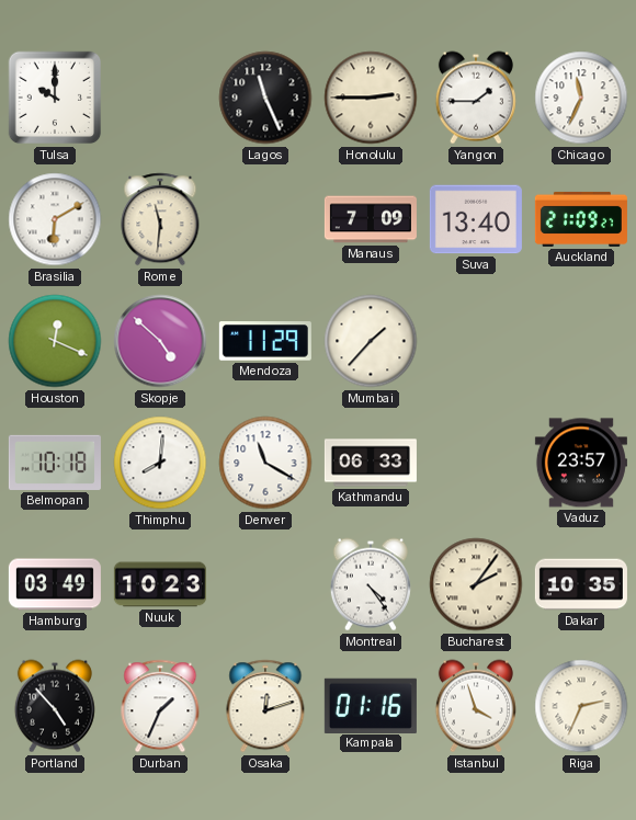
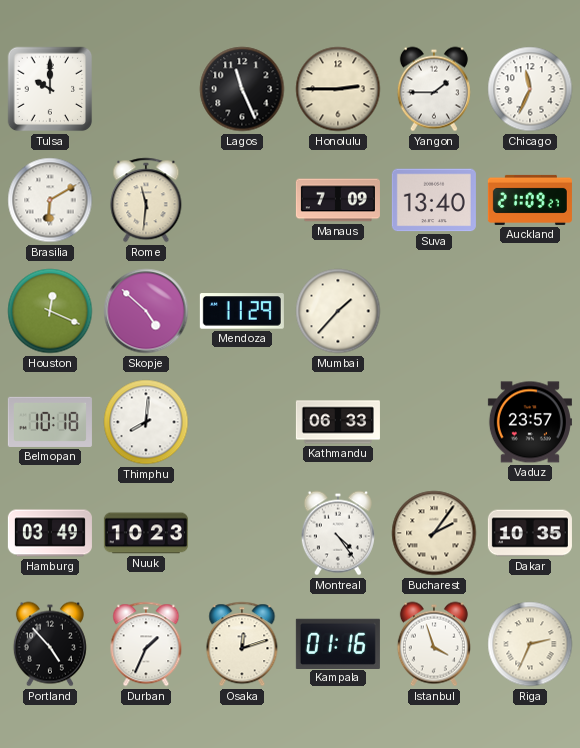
Denver: 11:20 -> none (265, 463)
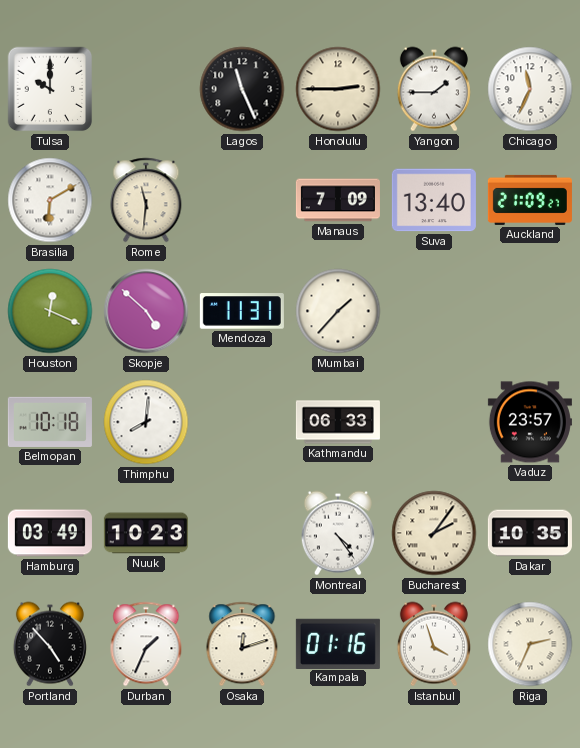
Mendoza: 11:29 -> 11:31 (242, 311)
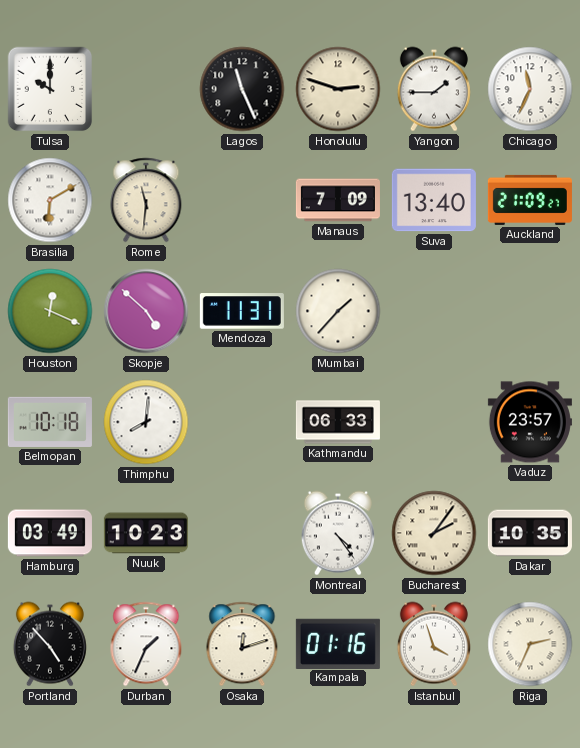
Honolulu: 2:45 -> 2:48 (338, 89)
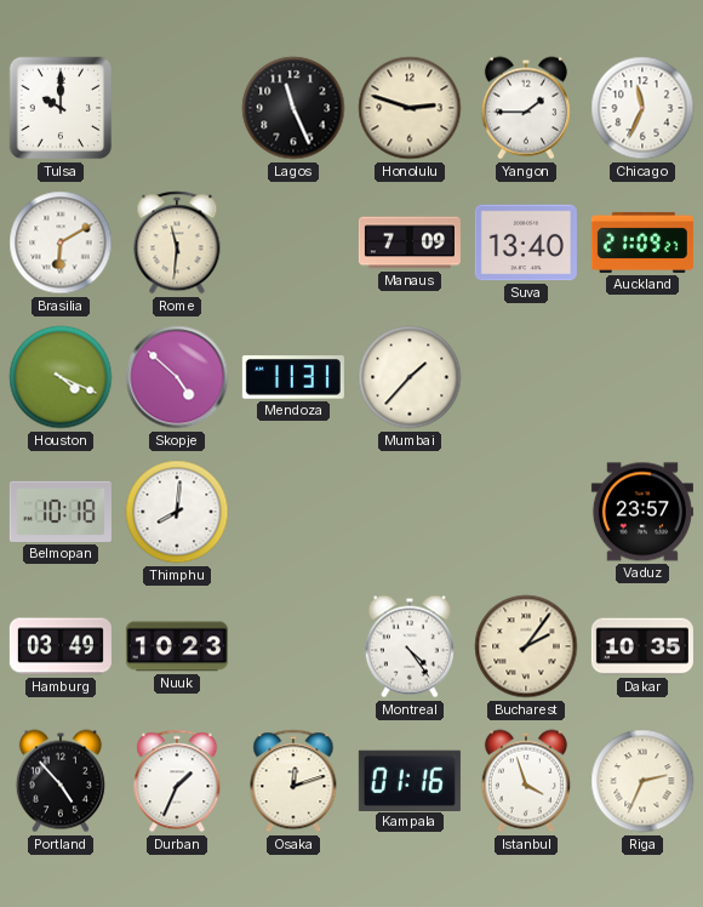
Houston: 12:19 -> 4:19 (61, 377)
Kathmandu: 06:33 -> none (338, 422)
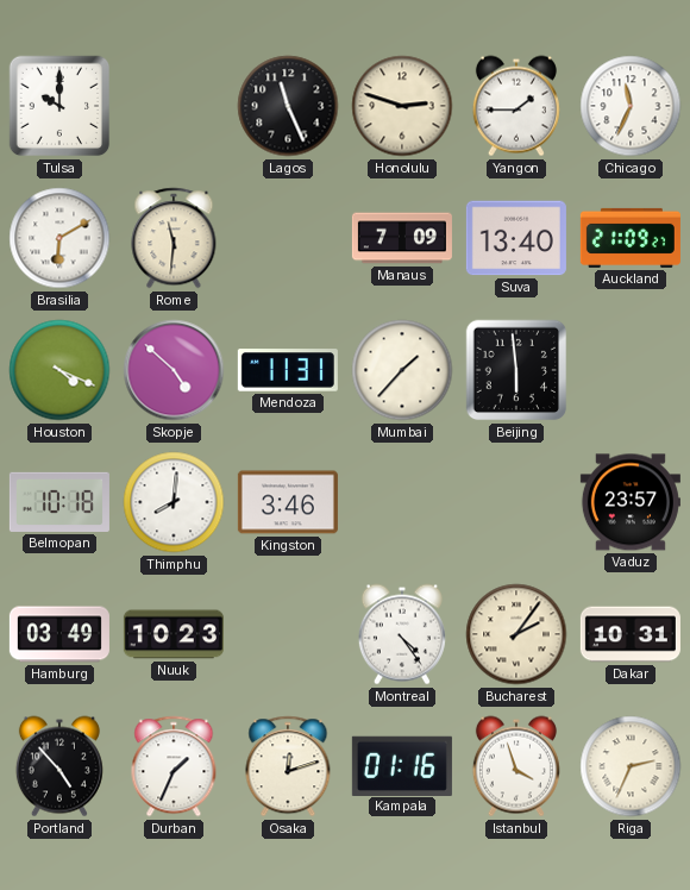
Beijing: none -> 5:59 (516, 370)
Kingston: none -> 3:46 (288, 502)
Dakar: 10:35 -> 10:31 (631, 634)
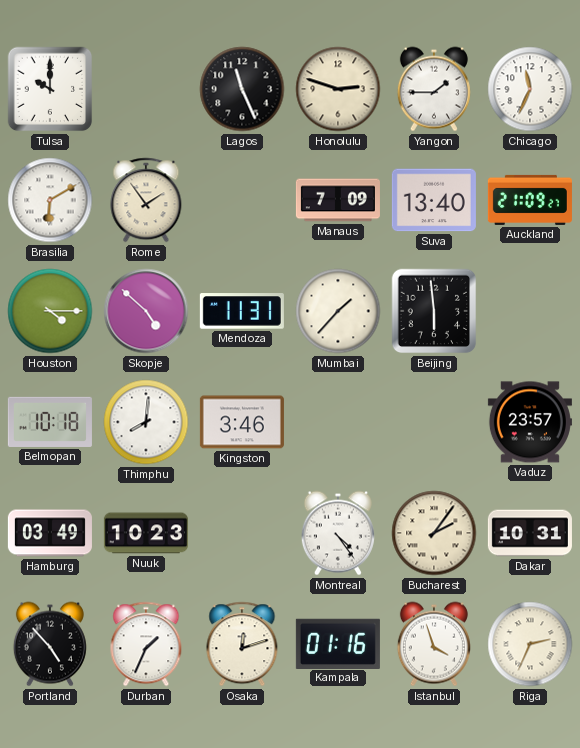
Rome: 11:31 -> 1:54 (146, 200)
Houston: 4:19 -> 4:15 (50, 311)
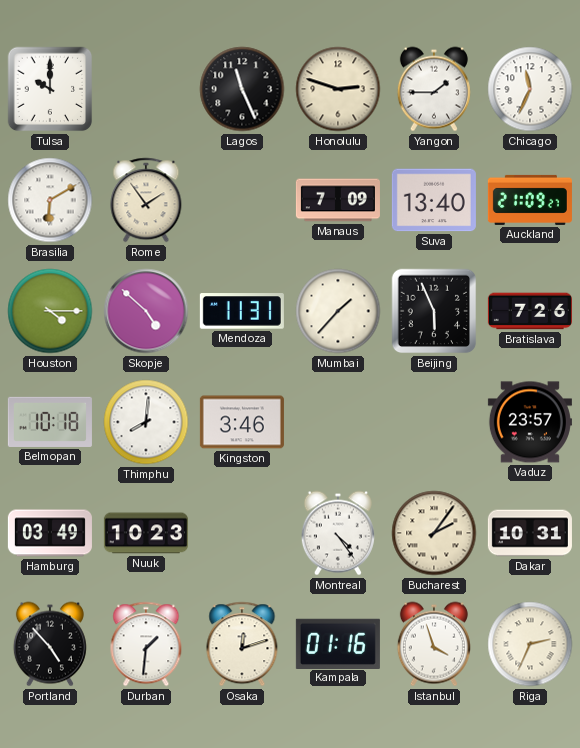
Beijing: 5:59 -> 5:56 (434, 311)
Bratislava: none -> 7:26 (530, 311)
Durban: 1:34 -> 1:31 (146, 644)
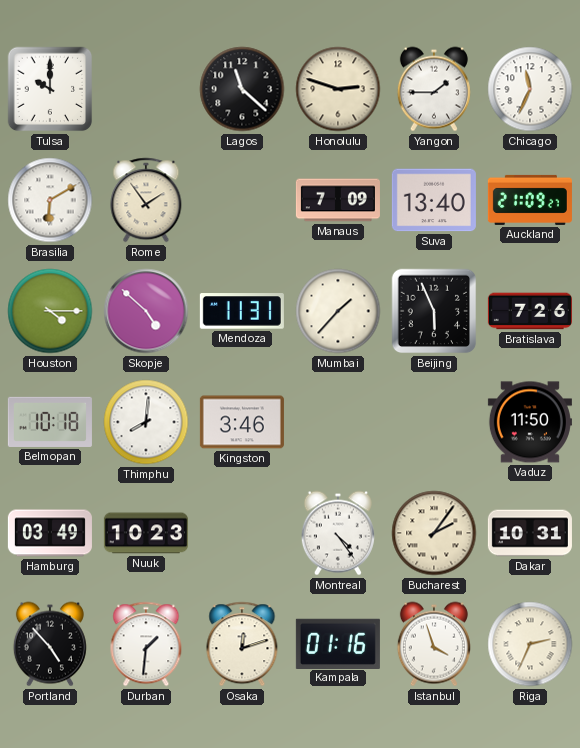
Lagos: 11:26 -> 11:22 (242, 89)
Vaduz: 23:57 -> 11:50 (530, 422)
